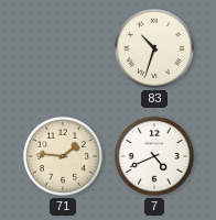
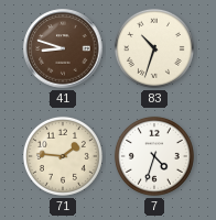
41: none -> 8:48 (63, 48)
7: 4:41 -> 4:33 (154, 156)
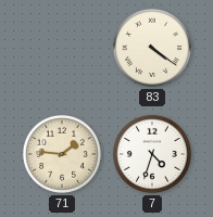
41: 8:48 -> none (63, 48)
83: 10:33 -> 4:21 (152, 48)
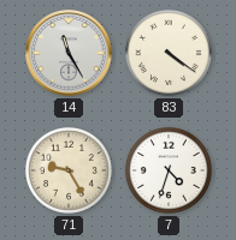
14: none -> 11:25 (69, 53)
71: 1:46 -> 9:25 (69, 170)
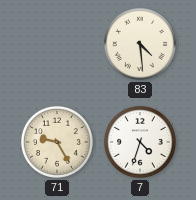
14: 11:25 -> none (69, 53)
83: 4:21 -> 4:29 (140, 44)
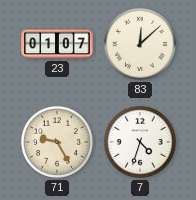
23: none -> 01:07 (57, 44)
83: 4:29 -> 12:08 (140, 44)
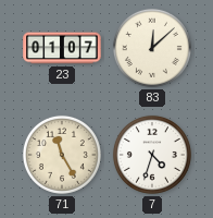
71: 9:25 -> 11:25 (62, 155)
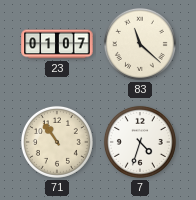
83: 12:08 -> 11:22 (140, 44)
71: 11:25 -> 10:54 (57, 142)
